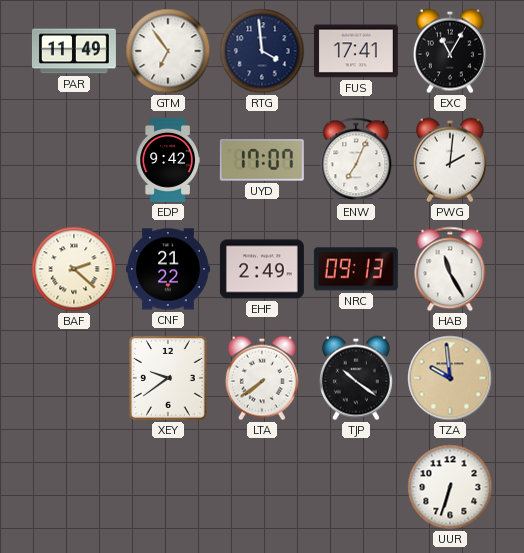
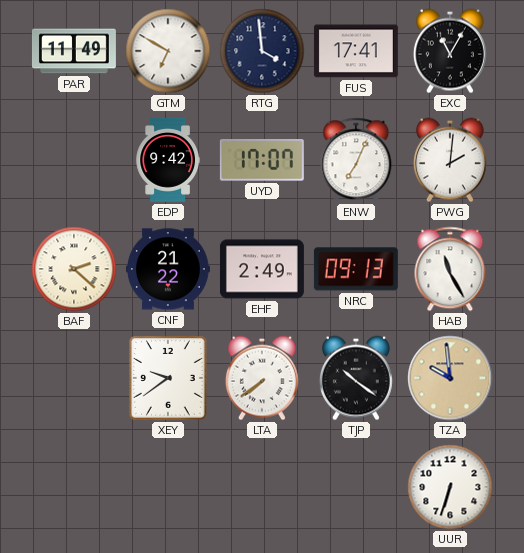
GTM: 6:54 -> 6:50 (168, 51)
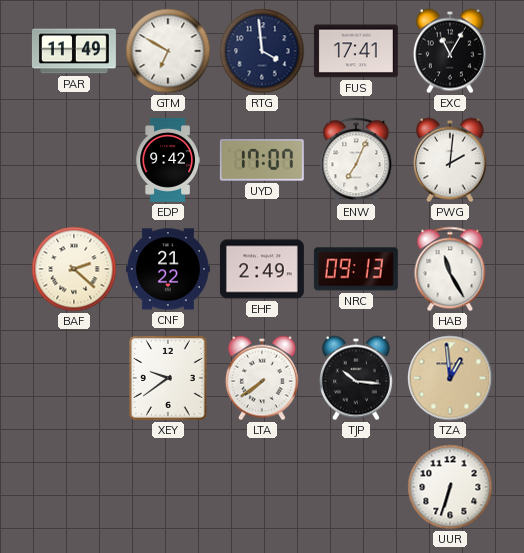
TJP: 10:21 -> 10:16 (356, 378)
TZA: 9:59 -> 12:59 (450, 378)
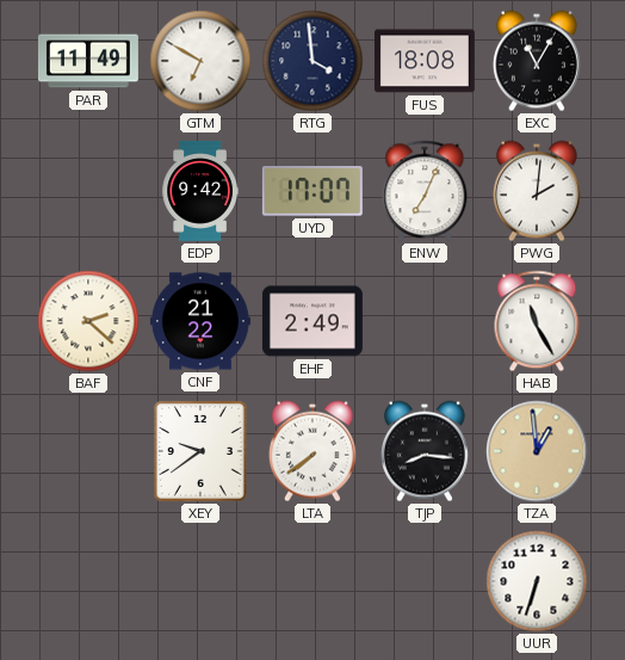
FUS: 17:41 -> 18:08 (425, 61)
NRC: 09:13 -> none (356, 269)
TJP: 10:16 -> 8:16 (425, 451)
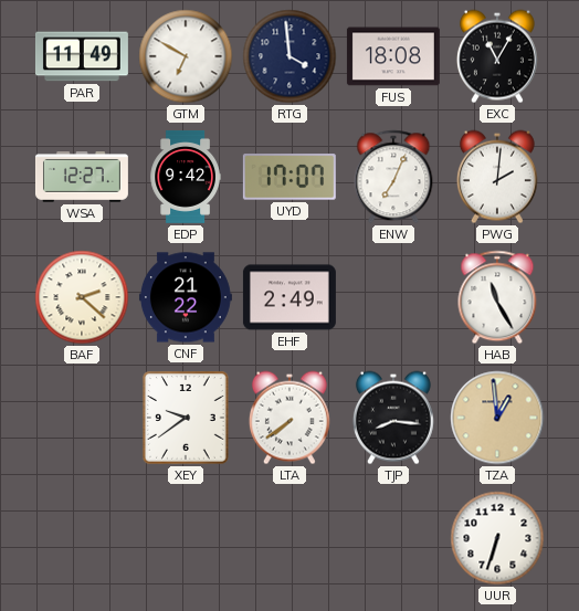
WSA: none -> 12:27 (82, 178)
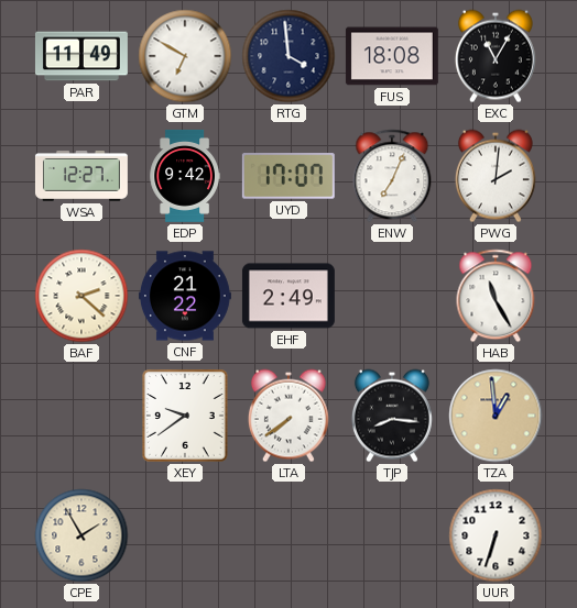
CPE: none -> 1:55 (81, 535)
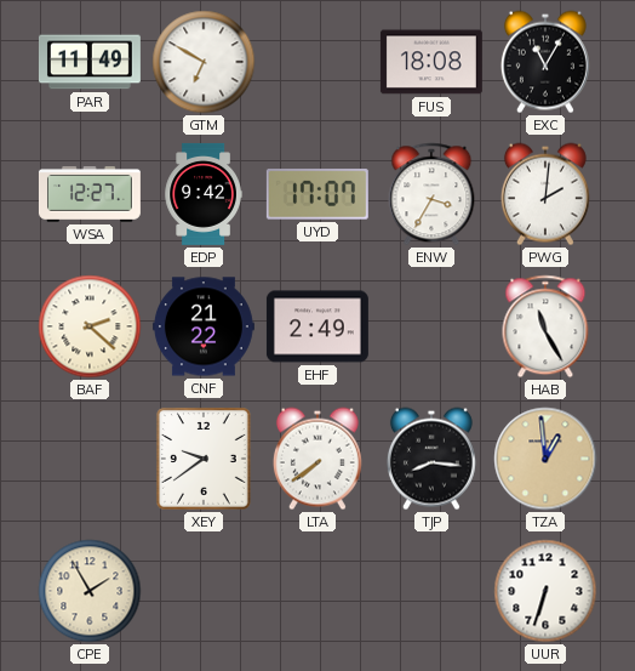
RTG: 3:59 -> none (288, 56)
ENW: 7:04 -> 3:35 (431, 194)
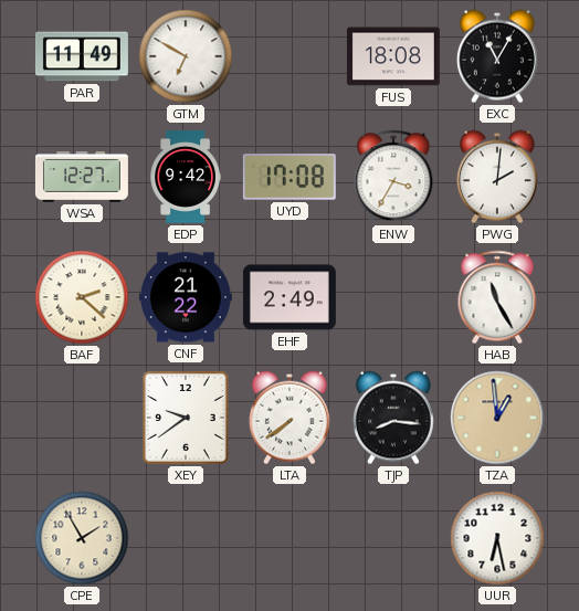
UYD: 17:07 -> 17:08 (289, 177)
UUR: 6:33 -> 6:28 (497, 538)
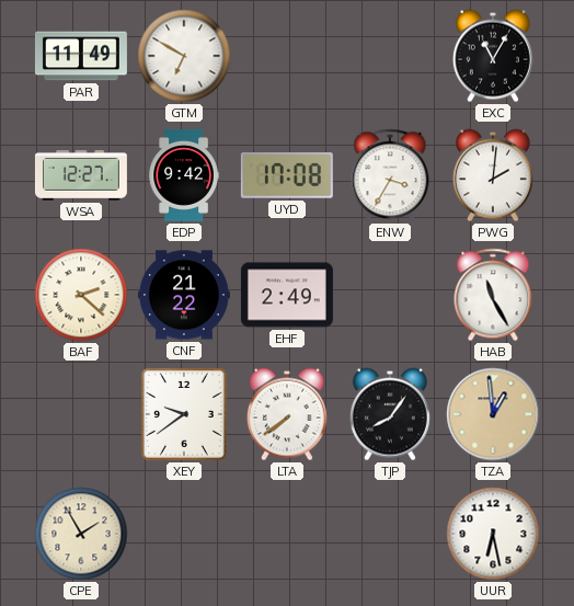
FUS: 18:08 -> none (393, 56)
TJP: 8:16 -> 8:06 (390, 414)
